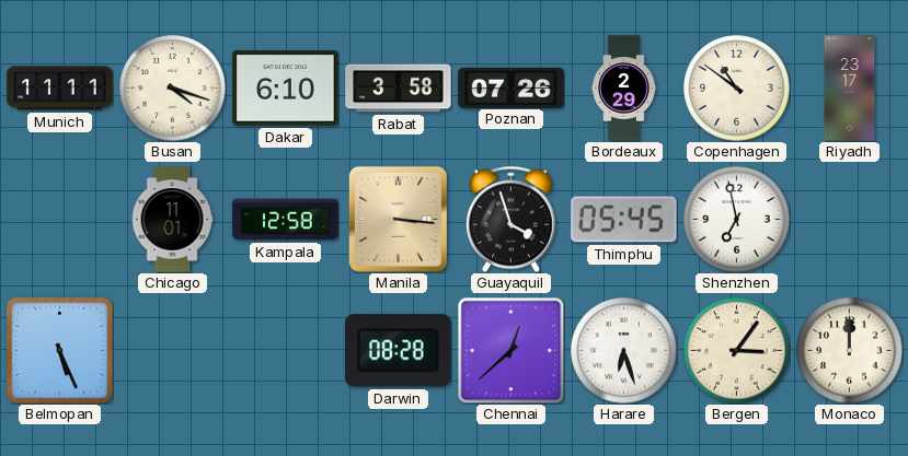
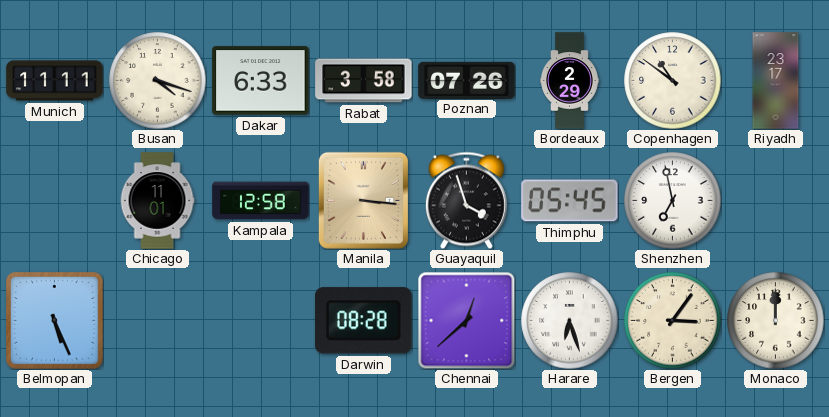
Dakar: 6:10 -> 6:33 (261, 81)
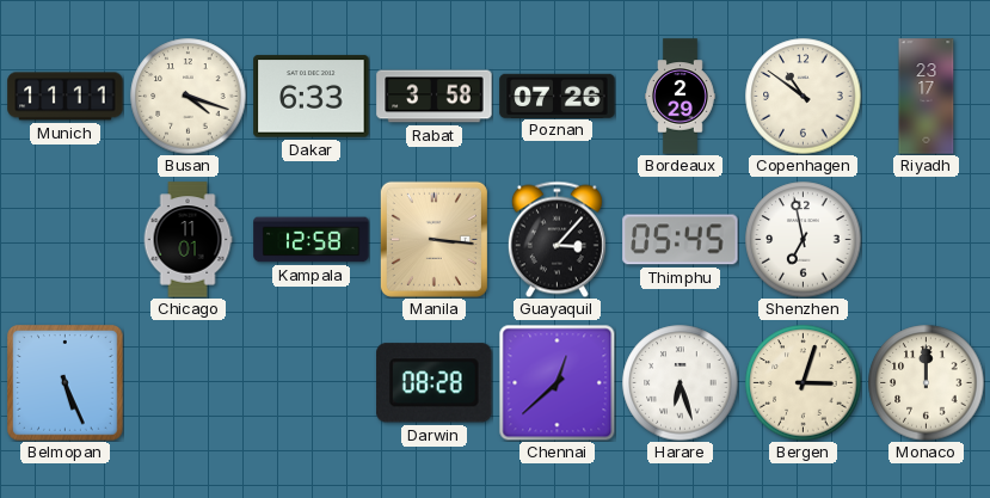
Guayaquil: 3:57 -> 3:07 (557, 239)
Bergen: 3:06 -> 3:03 (804, 383)
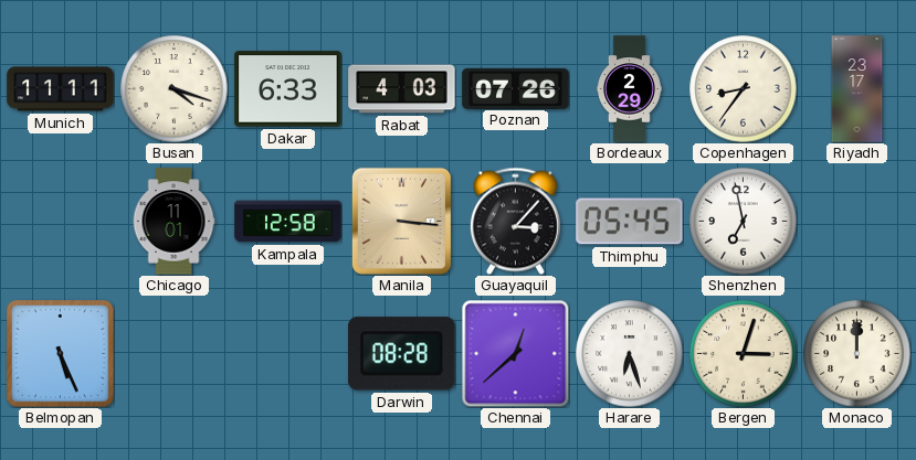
Rabat: 3:58 -> 4:03 (402, 89)
Copenhagen: 10:51 -> 8:36 (744, 89)
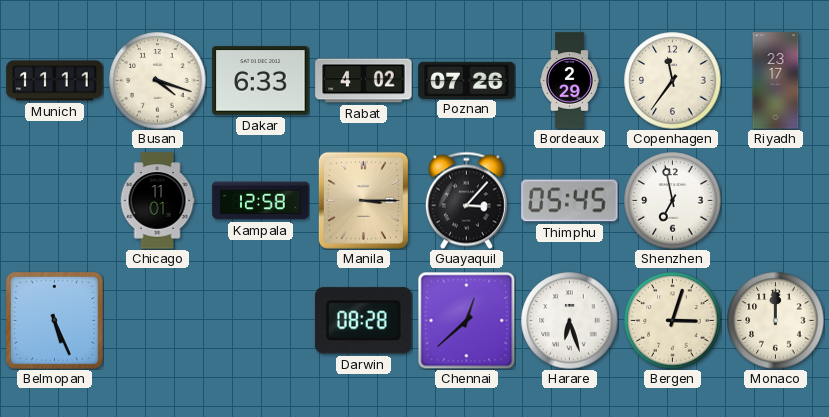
Rabat: 4:03 -> 4:02 (364, 81)
Copenhagen: 8:36 -> 11:36 (673, 81)
Manila: 3:16 -> 3:15 (363, 200)
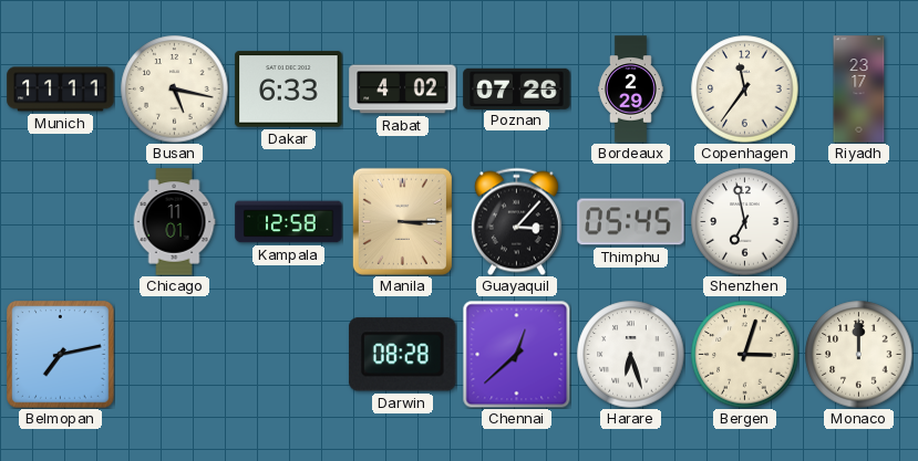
Busan: 4:18 -> 5:17 (175, 90)
Belmopan: 5:26 -> 7:13 (61, 355)
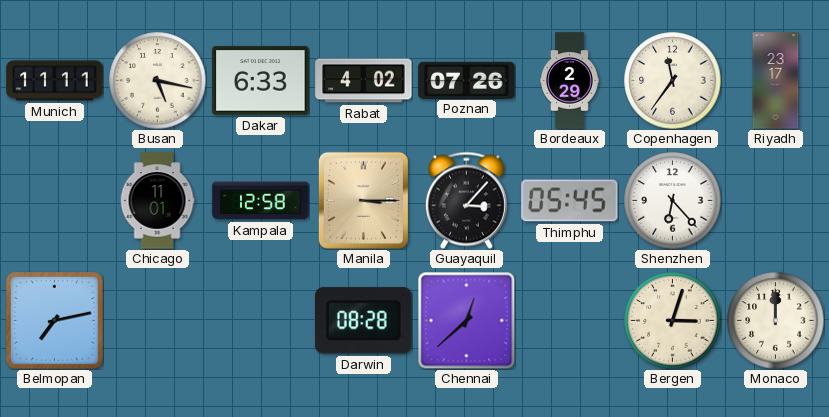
Shenzhen: 6:58 -> 6:23 (673, 201)
Harare: 6:27 -> none (631, 355)
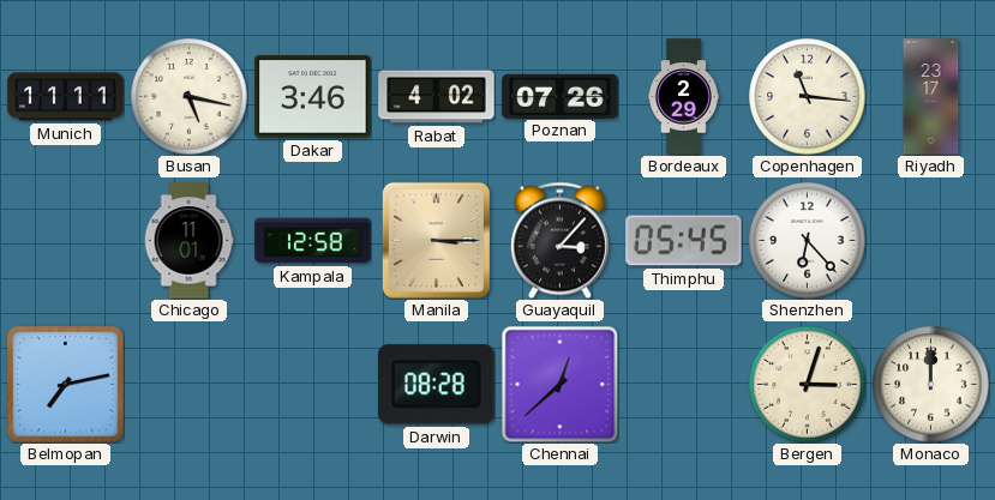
Dakar: 6:33 -> 3:46 (313, 97)
Copenhagen: 11:36 -> 11:16 (808, 97)
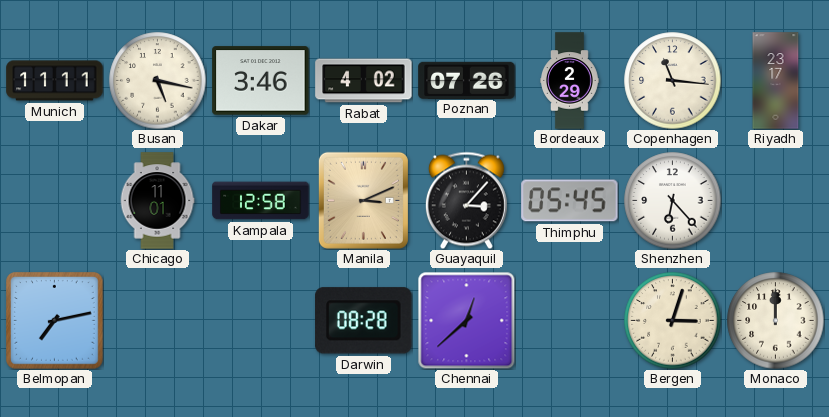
Manila: 3:15 -> 3:11 (363, 200)
